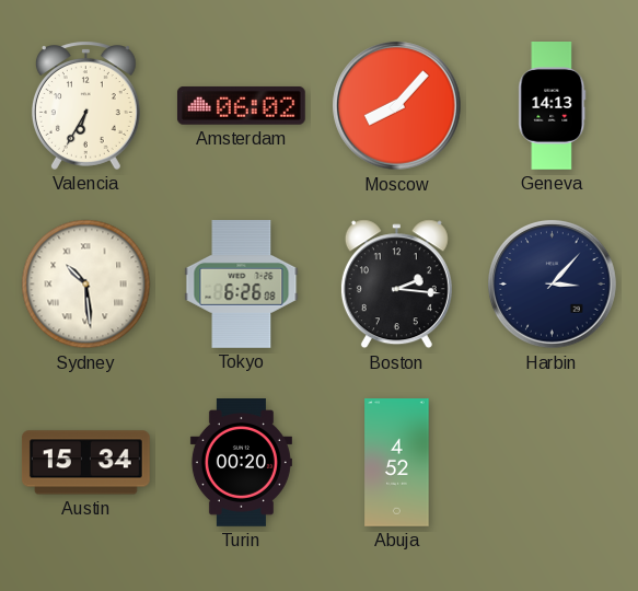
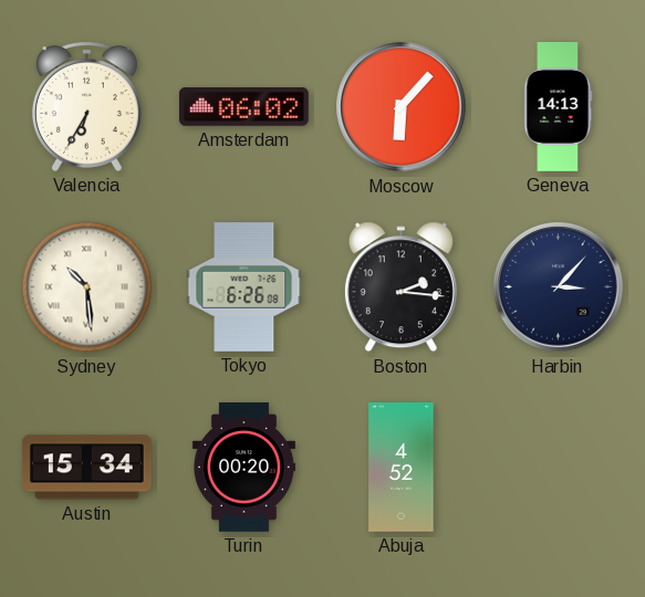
Moscow: 8:07 -> 6:07 (402, 107)
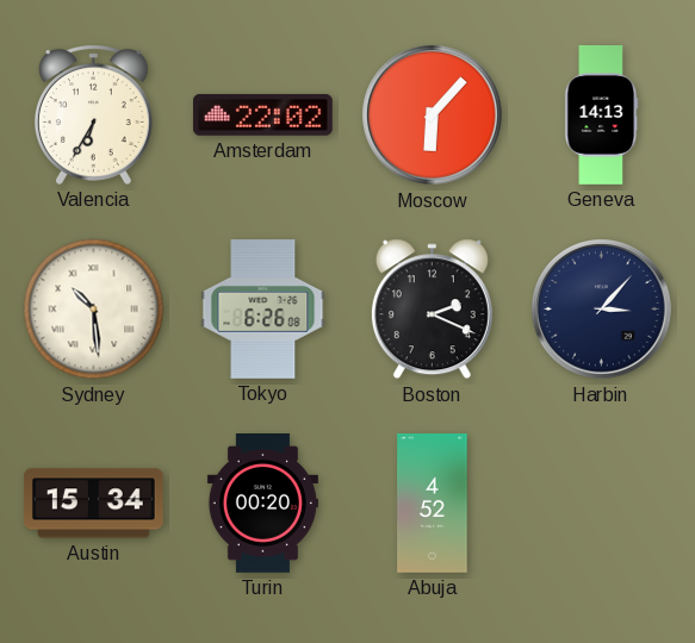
Amsterdam: 06:02 -> 22:02 (262, 114)
Boston: 2:16 -> 2:19 (432, 310)
